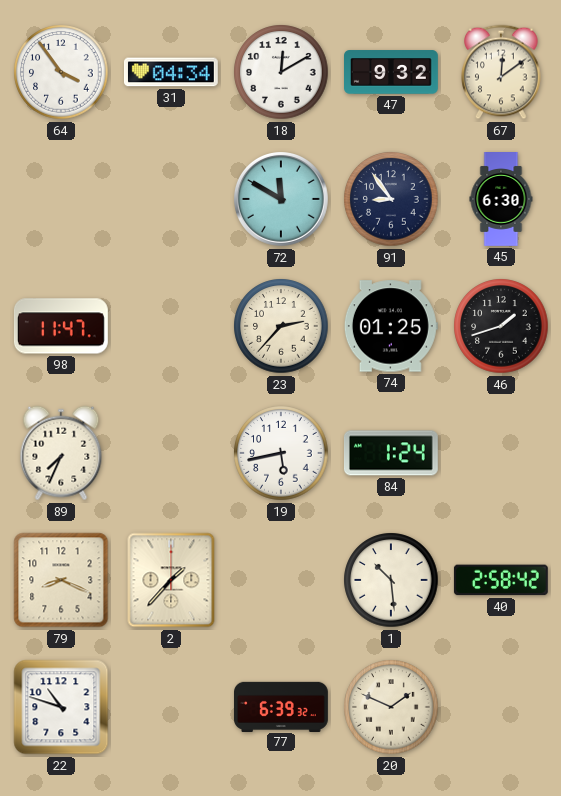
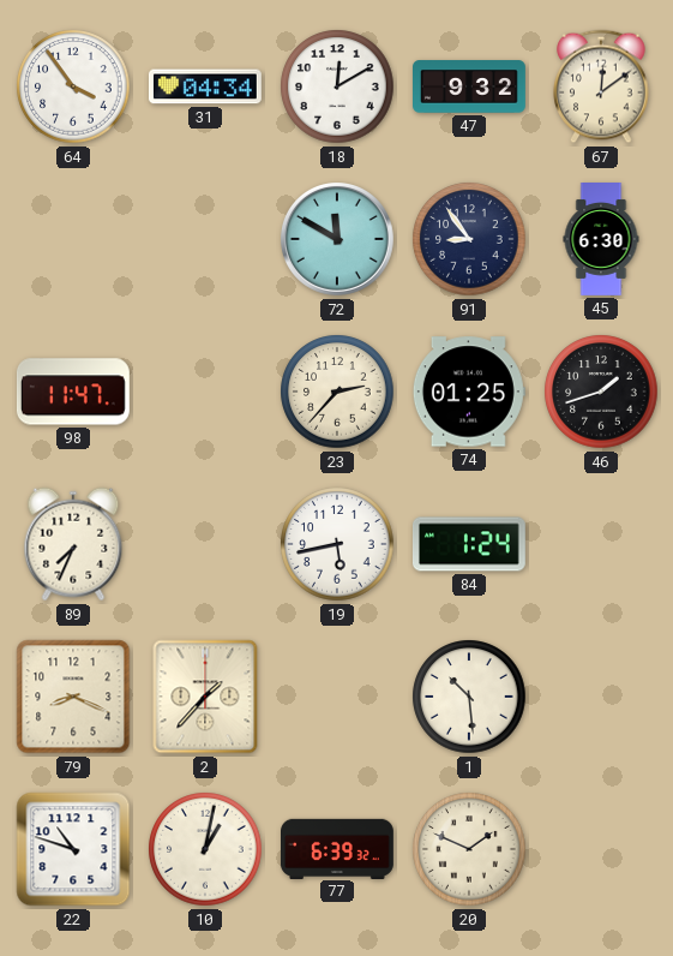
40: 2:58 -> none (501, 580)
10: none -> 1:02 (205, 849)
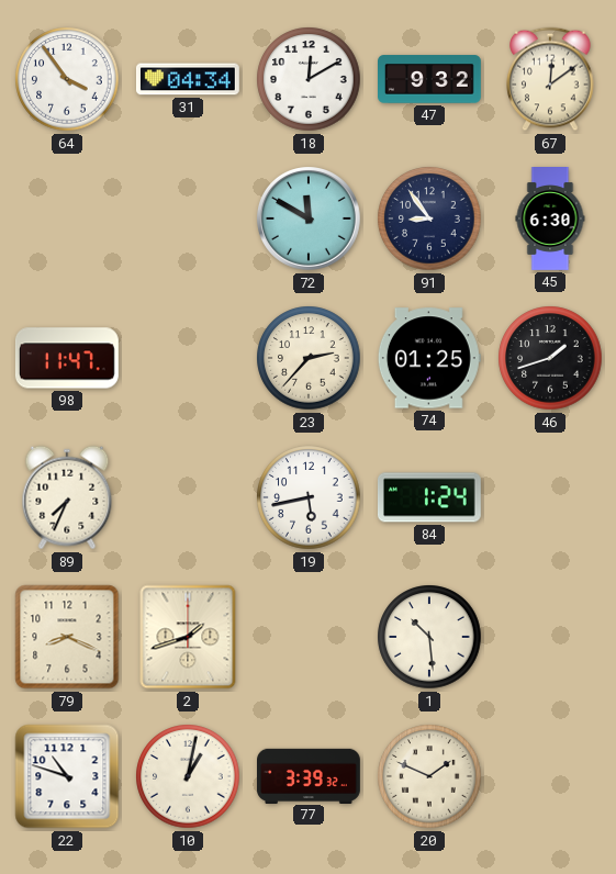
2: 1:37 -> 1:42 (188, 637)
77: 6:39 -> 3:39 (310, 775)
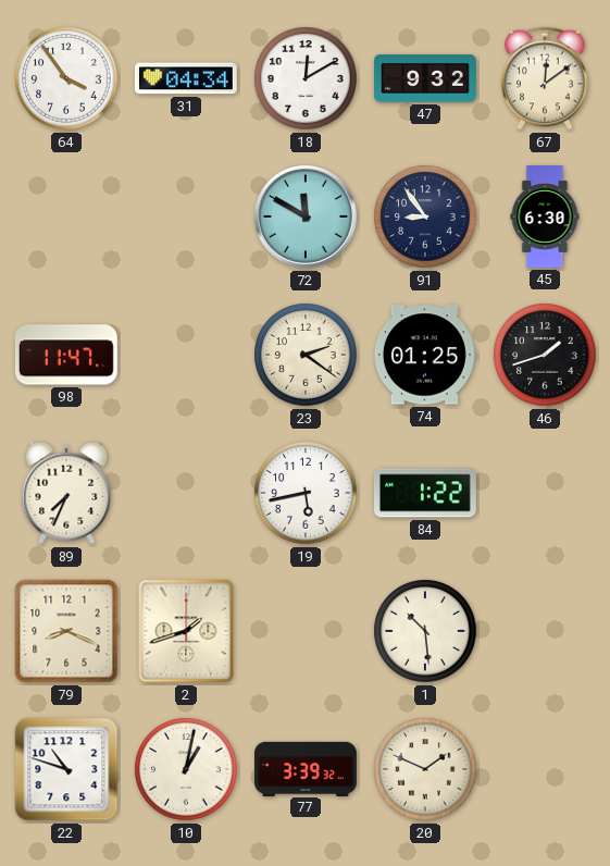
23: 2:37 -> 2:21 (306, 355)
84: 1:24 -> 1:22 (425, 493)
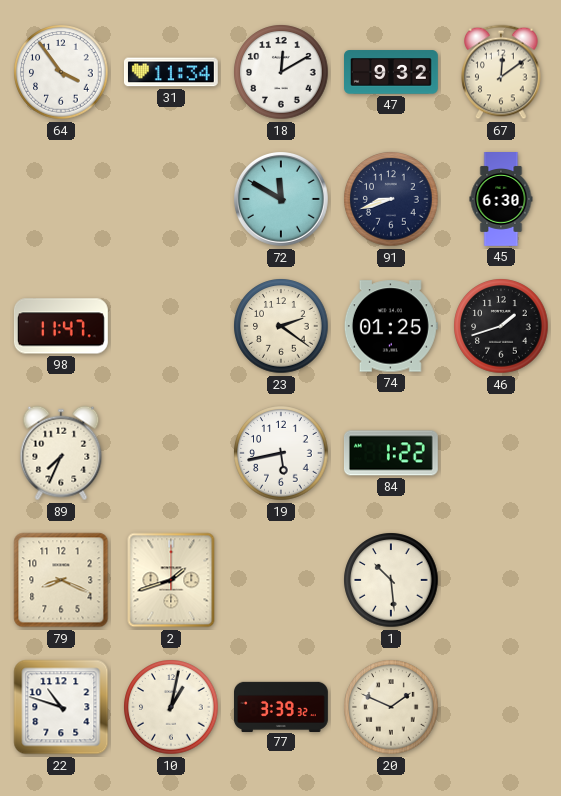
31: 04:34 -> 11:34 (171, 72)
91: 8:54 -> 8:42 (391, 199)
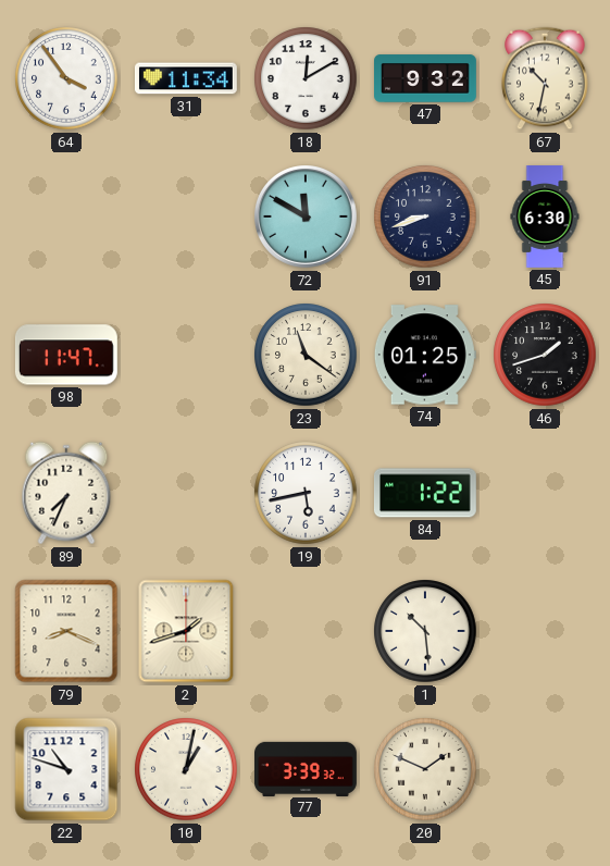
67: 12:09 -> 10:32 (545, 78)
23: 2:21 -> 11:21 (306, 355)
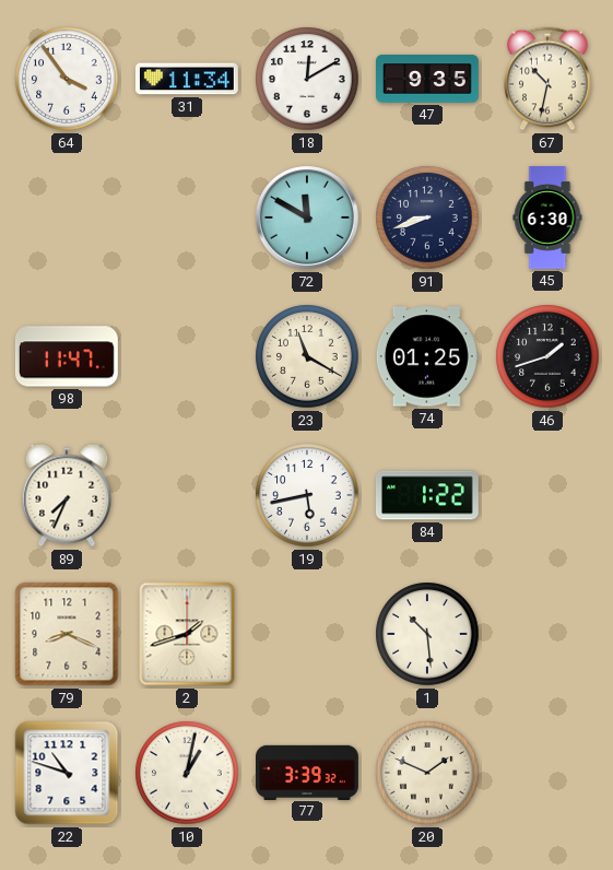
47: 9:32 -> 9:35 (428, 79)
23: 11:21 -> 11:20 (307, 356)
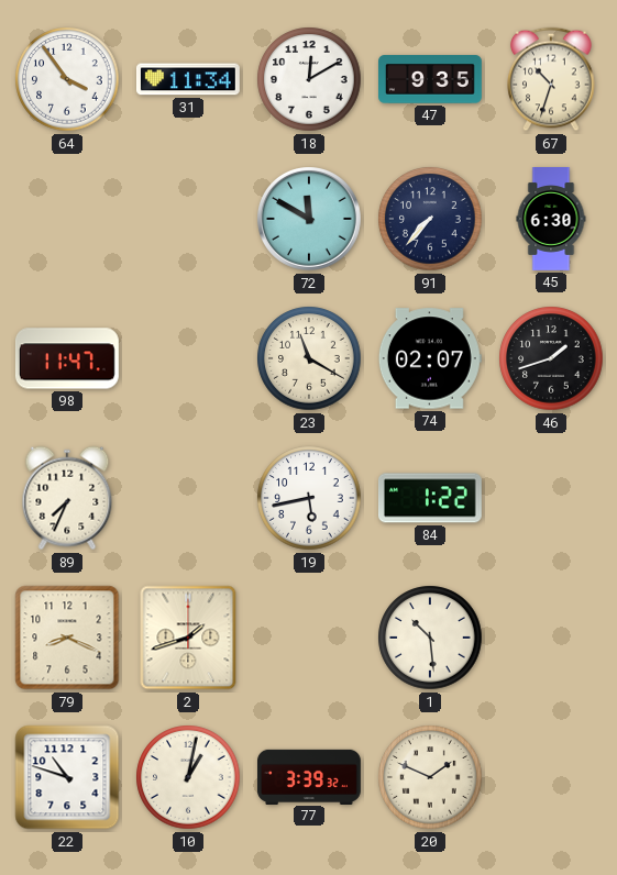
67: 10:32 -> 10:33 (551, 79)
91: 8:42 -> 7:37 (430, 219)
74: 01:25 -> 02:07 (430, 358)
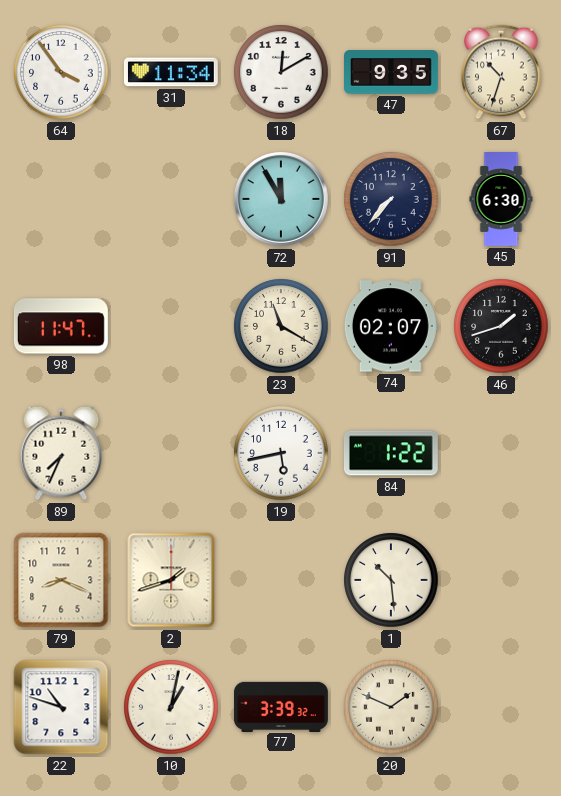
72: 11:50 -> 11:55 (282, 200)
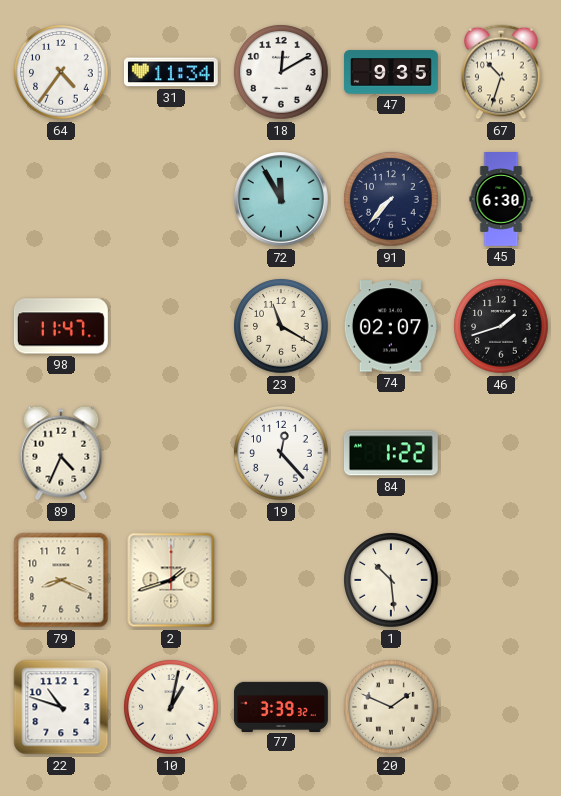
64: 3:54 -> 4:36 (61, 72)
89: 7:34 -> 4:34 (61, 453)
19: 5:43 -> 12:23 (281, 453)
